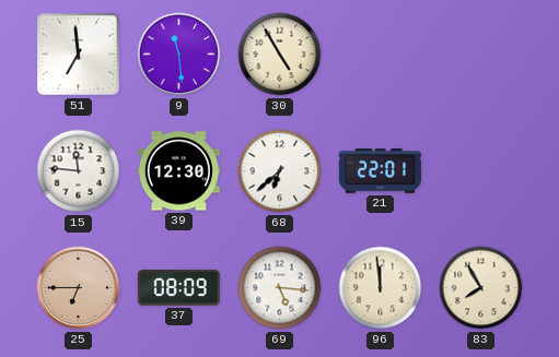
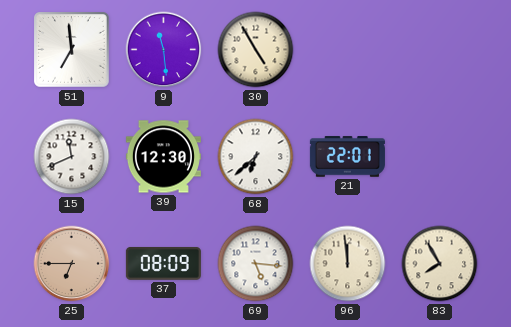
15: 11:46 -> 11:41 (72, 157)
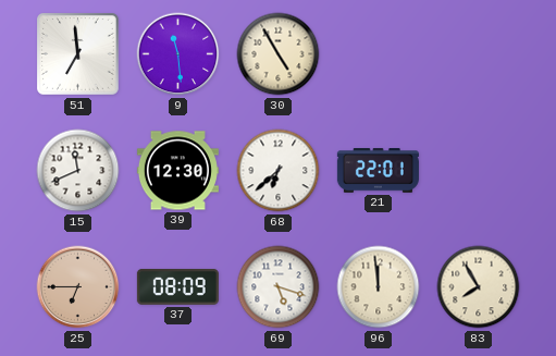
69: 5:16 -> 5:18 (279, 287)
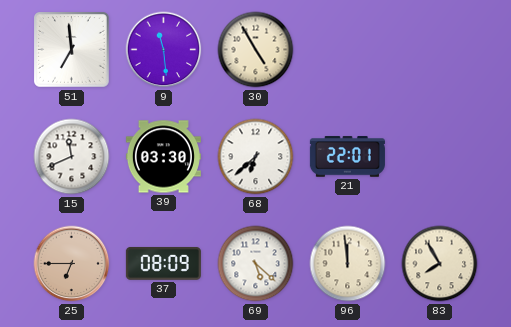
39: 12:30 -> 03:30 (163, 157)
69: 5:18 -> 5:22 (256, 264)
